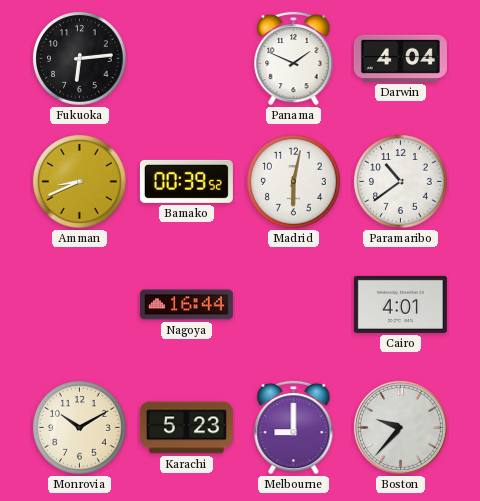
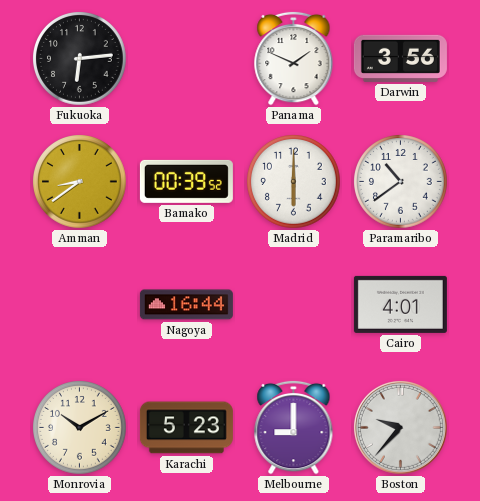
Darwin: 4:04 -> 3:56 (400, 58)
Amman: 8:41 -> 8:39 (80, 182)
Madrid: 6:02 -> 6:00 (294, 182)
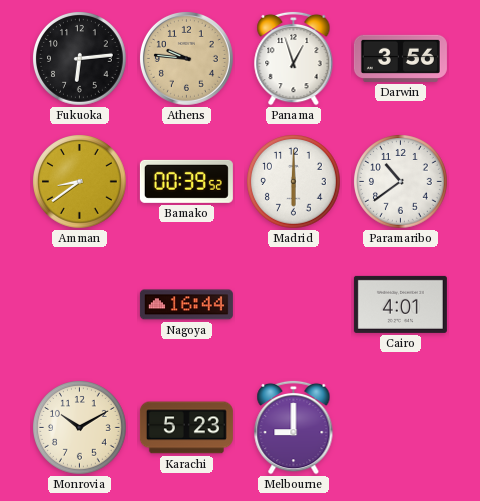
Athens: none -> 9:46 (186, 58)
Panama: 1:49 -> 12:57 (294, 58)
Boston: 9:37 -> none (400, 427)
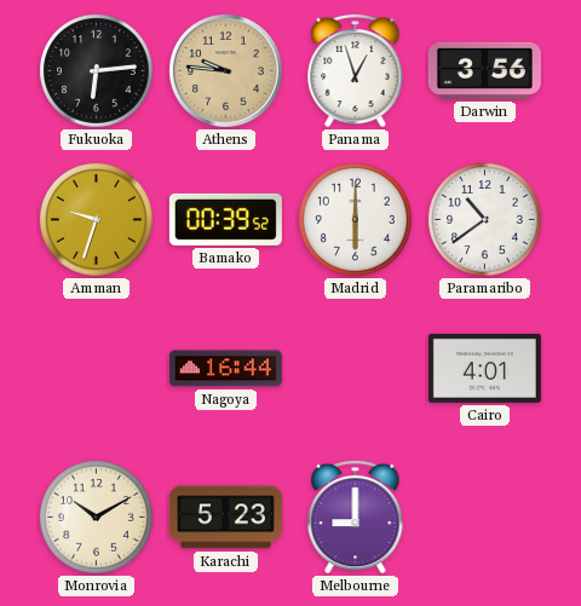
Amman: 8:39 -> 9:33 (97, 220)
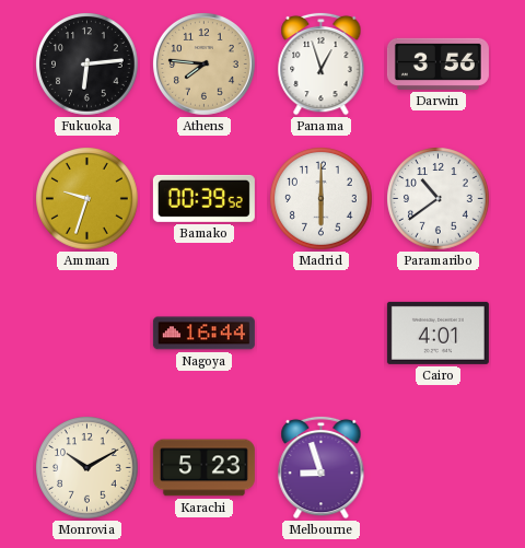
Athens: 9:46 -> 7:46 (203, 63)
Melbourne: 9:00 -> 8:57 (322, 467)
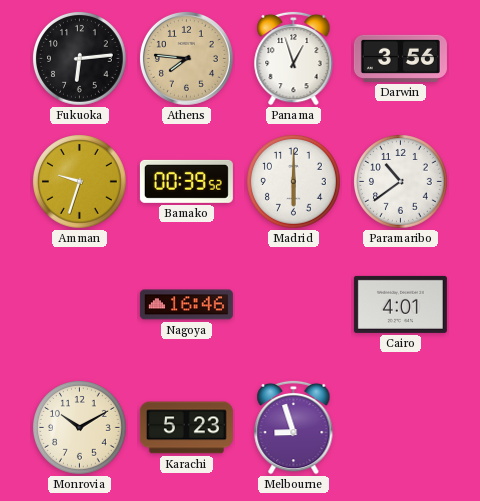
Nagoya: 16:44 -> 16:46 (186, 305)
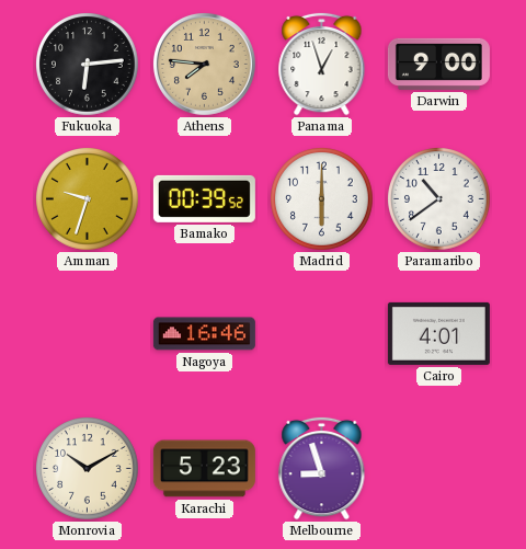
Darwin: 3:56 -> 9:00 (438, 64)
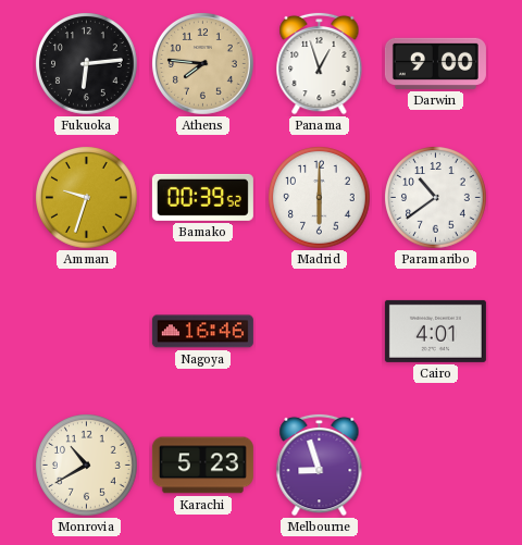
Monrovia: 10:10 -> 10:40 (87, 466)
